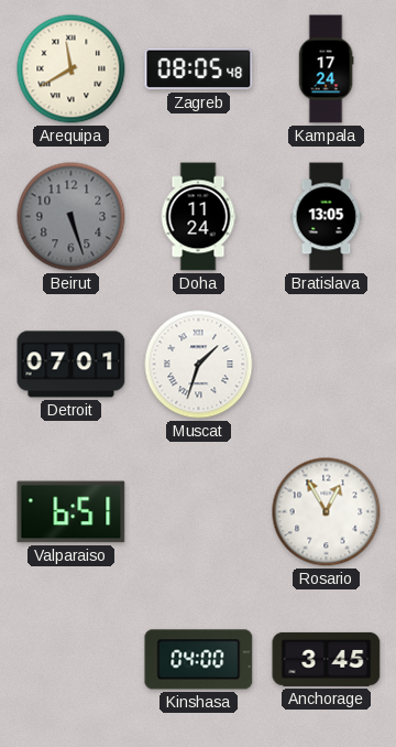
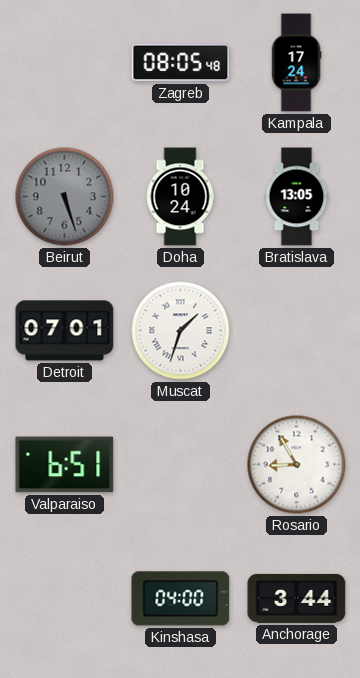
Arequipa: 11:40 -> none (71, 69)
Doha: 11:24 -> 10:24 (180, 197)
Rosario: 12:55 -> 8:55 (297, 465)
Anchorage: 3:45 -> 3:44 (297, 598)
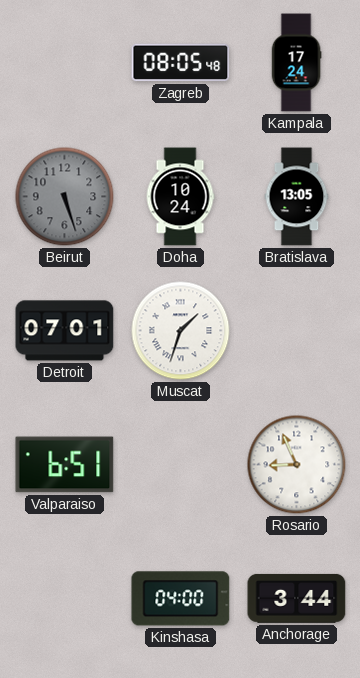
Rosario: 8:55 -> 8:56 (297, 465)
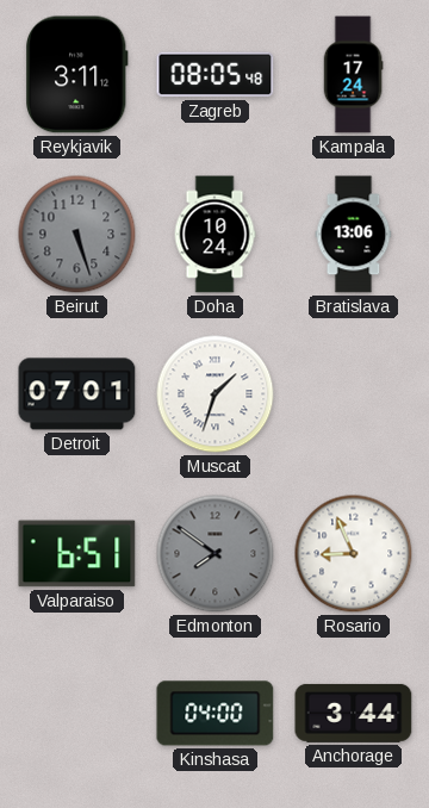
Reykjavik: none -> 3:11 (77, 75)
Bratislava: 13:05 -> 13:06 (354, 235)
Edmonton: none -> 7:51 (216, 554)
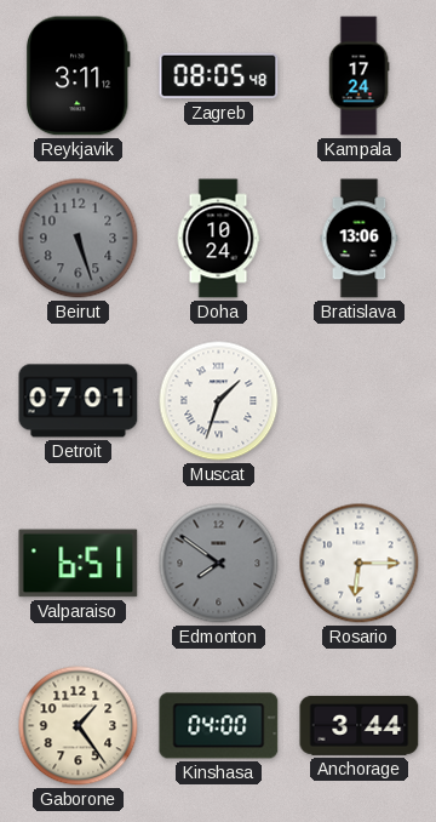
Rosario: 8:56 -> 6:15 (360, 564)
Gaborone: none -> 1:24 (79, 726)
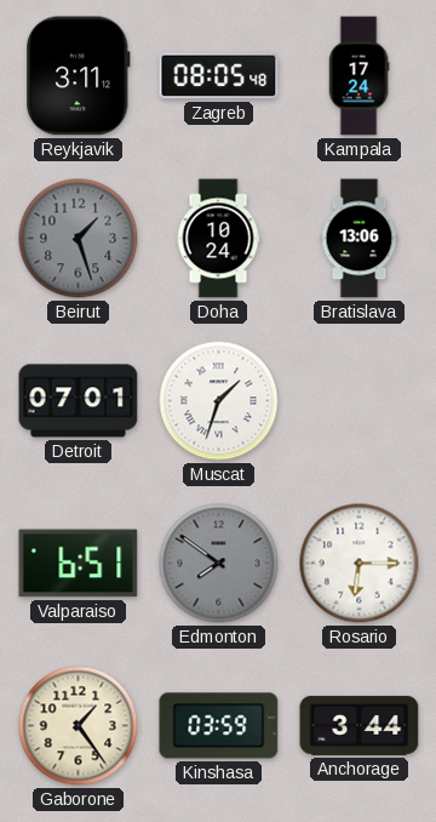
Beirut: 5:27 -> 1:27 (79, 239)
Kinshasa: 04:00 -> 03:59 (219, 726)
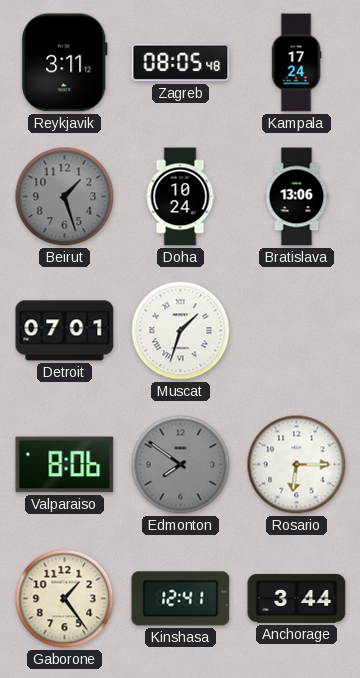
Valparaiso: 6:51 -> 8:06 (65, 465)
Kinshasa: 03:59 -> 12:41 (181, 599)
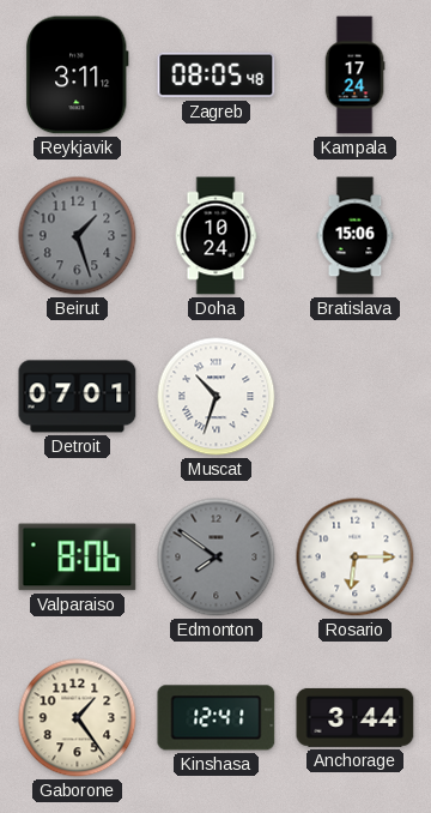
Bratislava: 13:06 -> 15:06 (356, 236)
Muscat: 1:33 -> 10:33 (217, 397)
